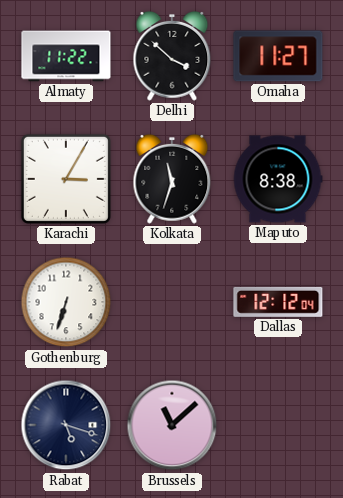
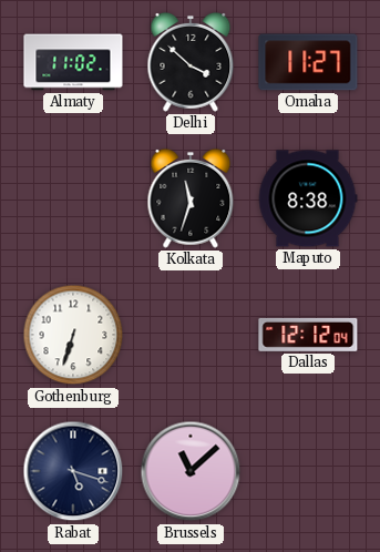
Almaty: 11:22 -> 11:02 (73, 62)
Karachi: 3:05 -> none (66, 179)
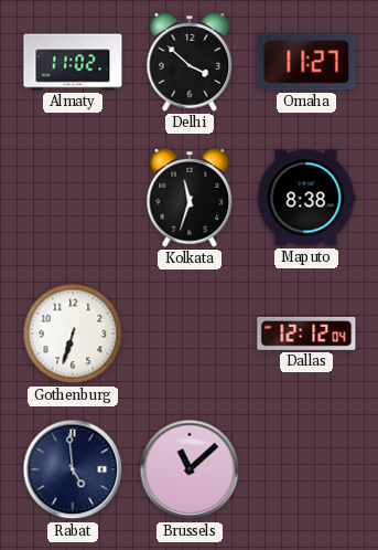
Rabat: 5:18 -> 4:59 (73, 469)
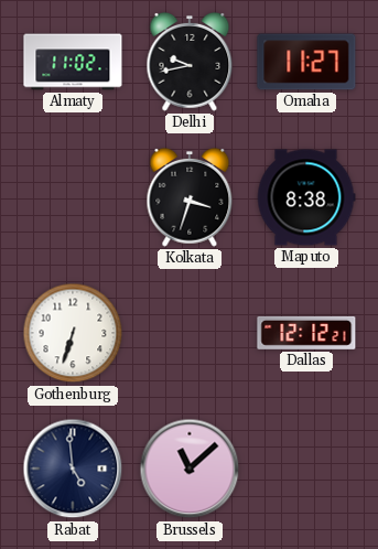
Delhi: 3:52 -> 9:43 (190, 62)
Kolkata: 11:33 -> 3:33 (190, 197)
Dallas: 12:12:04 -> 12:12:21 (306, 333)
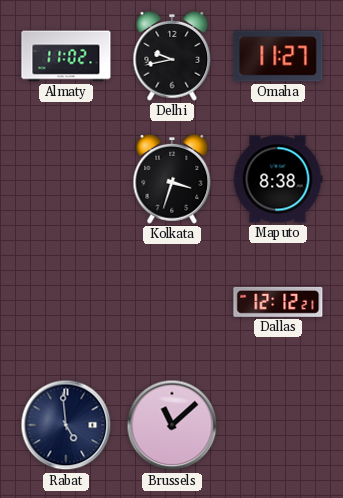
Gothenburg: 6:33 -> none (73, 333)
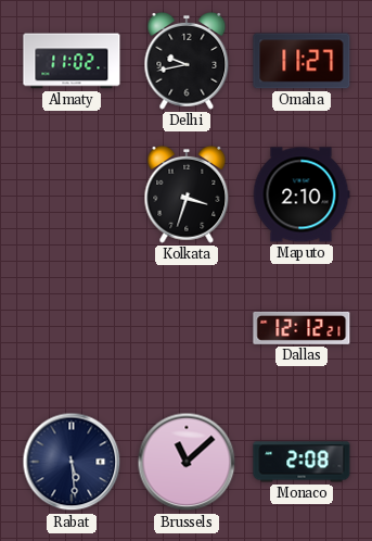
Maputo: 8:38 -> 2:10 (302, 194)
Rabat: 4:59 -> 5:29 (72, 462)
Monaco: none -> 2:08 (302, 462)
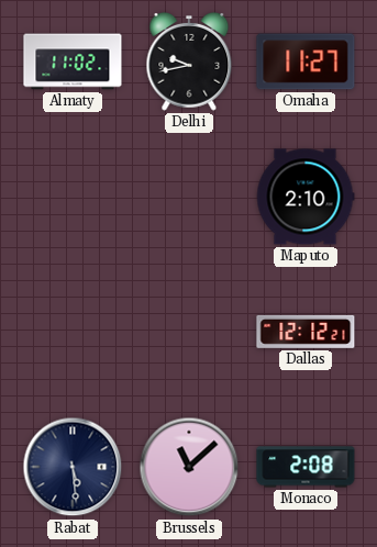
Kolkata: 3:33 -> none (187, 194)
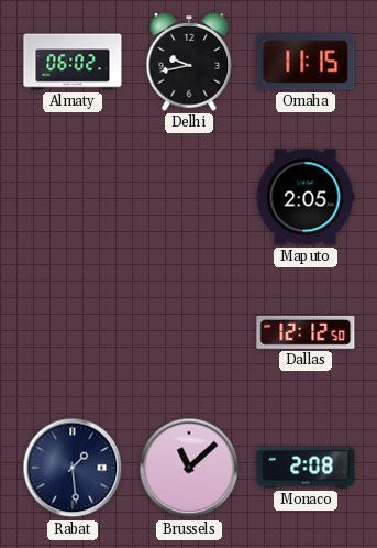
Almaty: 11:02 -> 06:02 (73, 62)
Omaha: 11:27 -> 11:15 (306, 62)
Maputo: 2:10 -> 2:05 (306, 197)
Dallas: 12:12:21 -> 12:12:50 (306, 332)
Rabat: 5:29 -> 1:29 (73, 468)
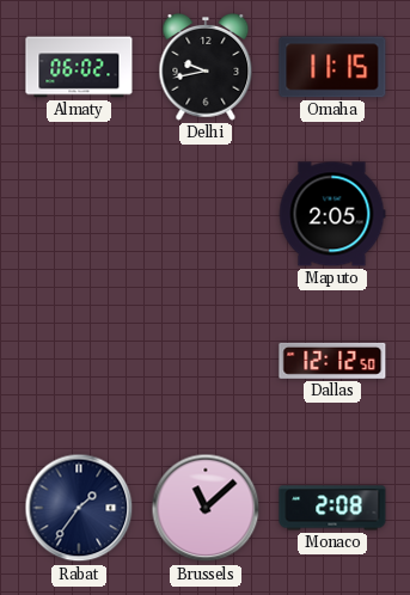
Rabat: 1:29 -> 1:36 (79, 508)
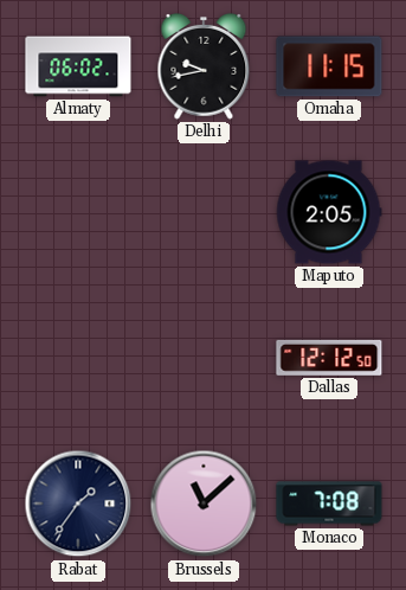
Monaco: 2:08 -> 7:08 (329, 504)
